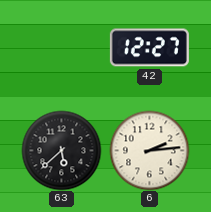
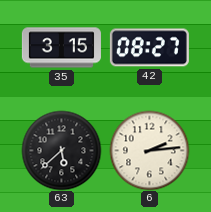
35: none -> 3:15 (61, 48)
42: 12:27 -> 08:27 (149, 48)
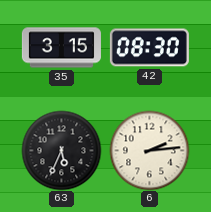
42: 08:27 -> 08:30 (149, 48)
63: 5:38 -> 5:34 (61, 150)
